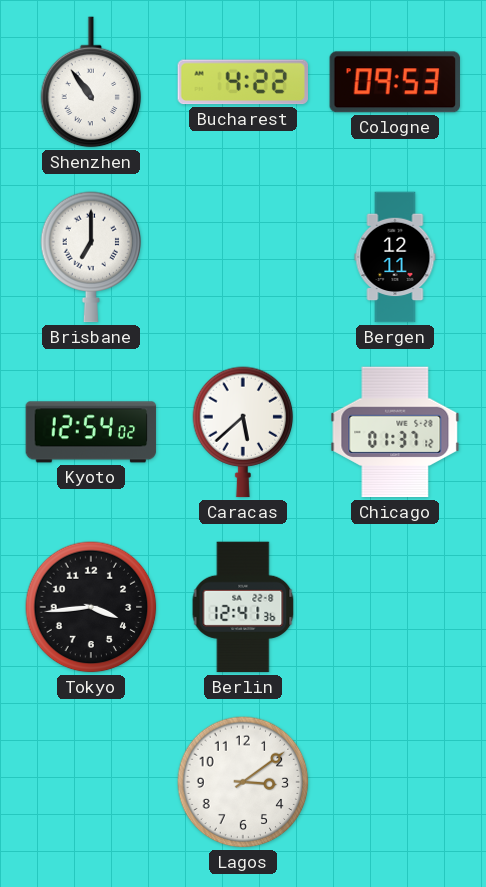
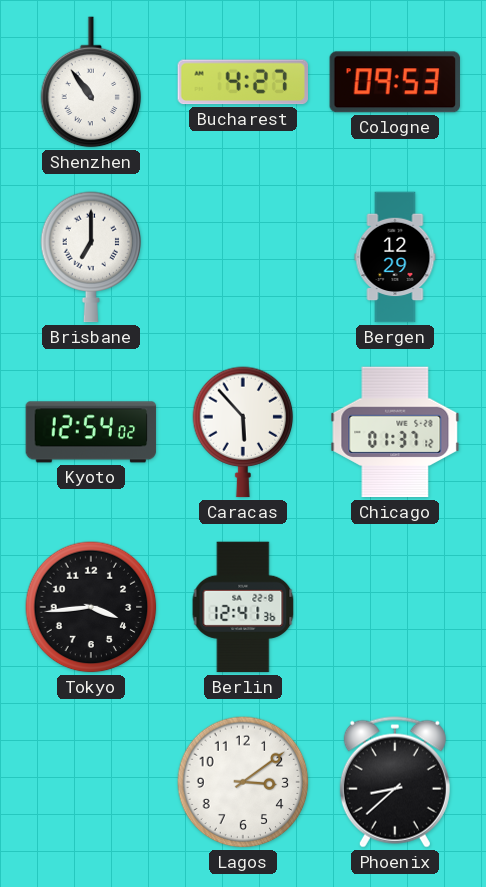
Bucharest: 4:22 -> 4:27 (242, 82)
Bergen: 12:11 -> 12:29 (395, 257)
Caracas: 5:38 -> 5:53 (243, 432)
Phoenix: none -> 8:38 (395, 782)
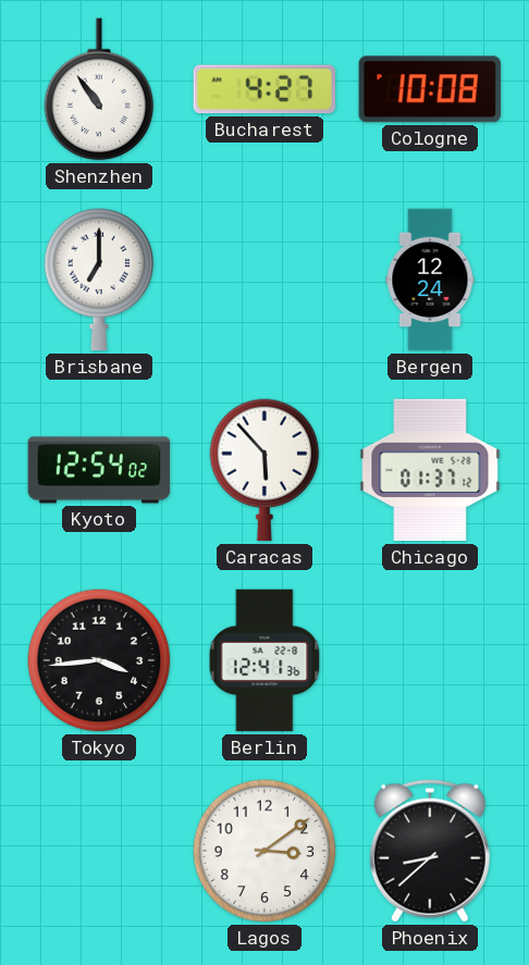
Cologne: 09:53 -> 10:08 (430, 89)
Bergen: 12:29 -> 12:24 (430, 280)
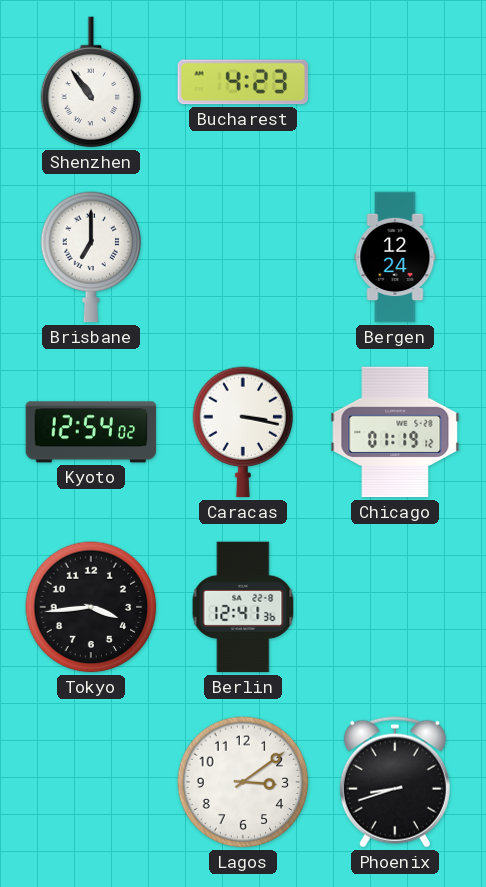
Bucharest: 4:27 -> 4:23 (242, 82)
Cologne: 10:08 -> none (430, 89)
Caracas: 5:53 -> 3:17 (243, 432)
Chicago: 01:37 -> 01:19 (395, 432)
Phoenix: 8:38 -> 8:42 (395, 782)
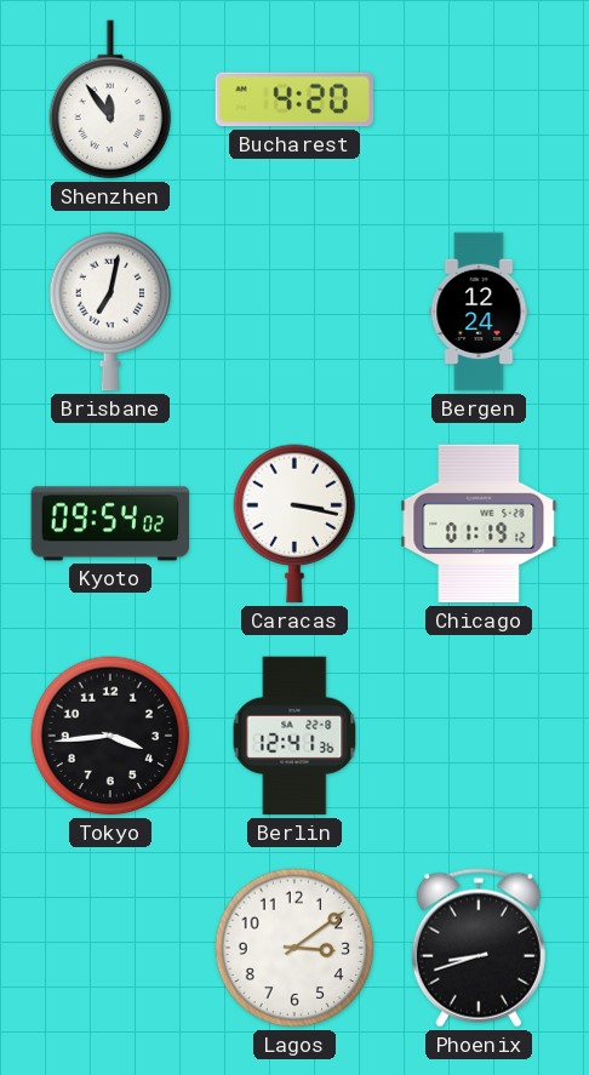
Shenzhen: 10:54 -> 11:54 (110, 99)
Bucharest: 4:23 -> 4:20 (293, 99)
Brisbane: 7:00 -> 7:02 (110, 311)
Kyoto: 12:54 -> 09:54 (110, 524)
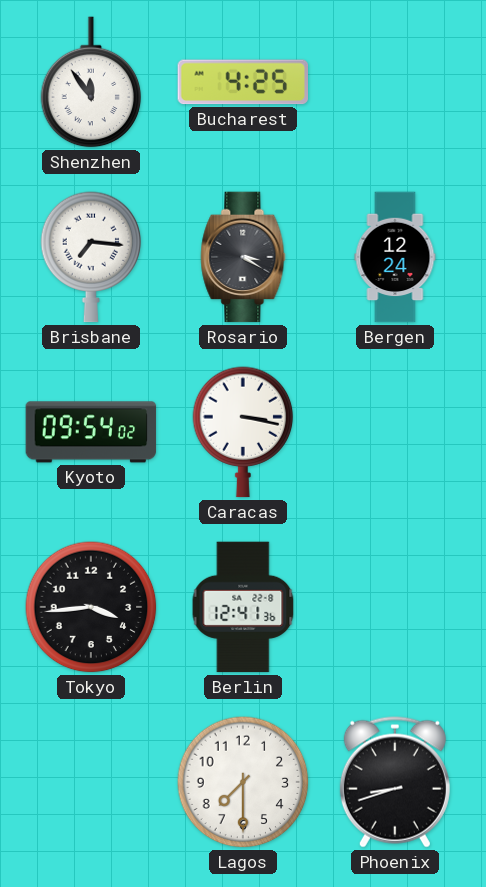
Bucharest: 4:20 -> 4:25 (242, 82)
Brisbane: 7:02 -> 7:16 (91, 257)
Rosario: none -> 3:20 (243, 257)
Chicago: 01:19 -> none (479, 524)
Lagos: 3:09 -> 7:30 (243, 782)
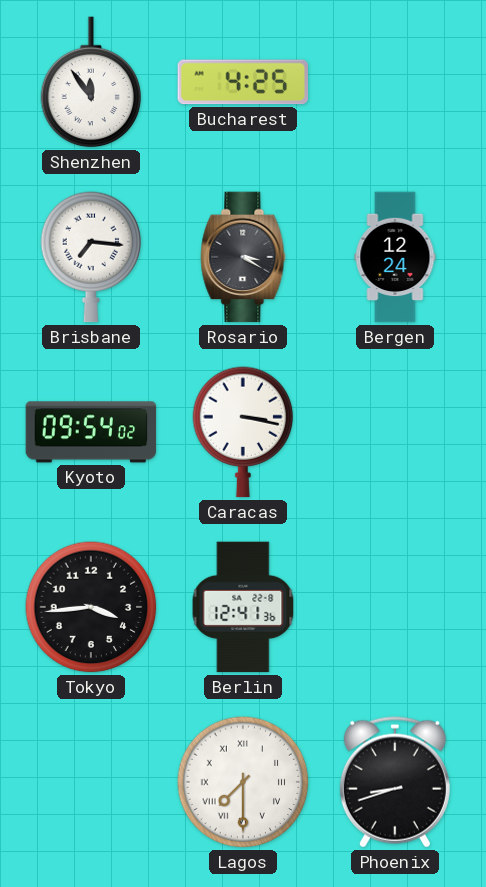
Lagos numerals: Arabic -> Roman (243, 782)
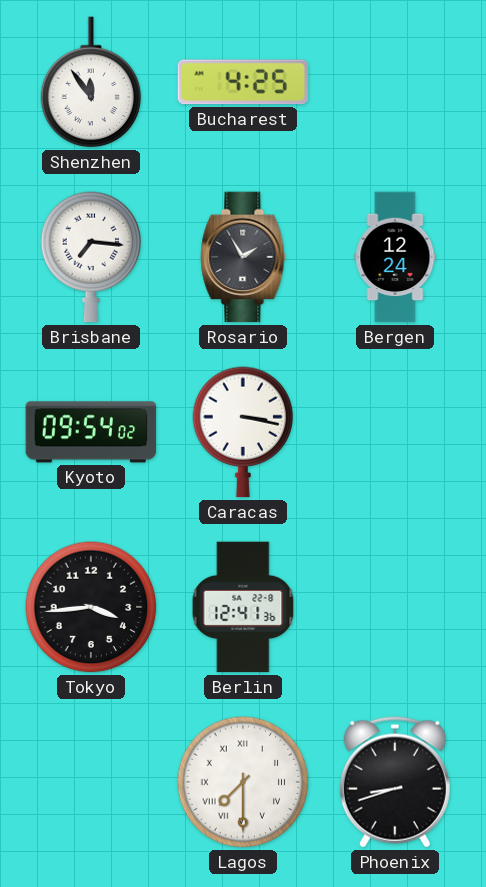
Rosario: 3:20 -> 1:55 (243, 257)
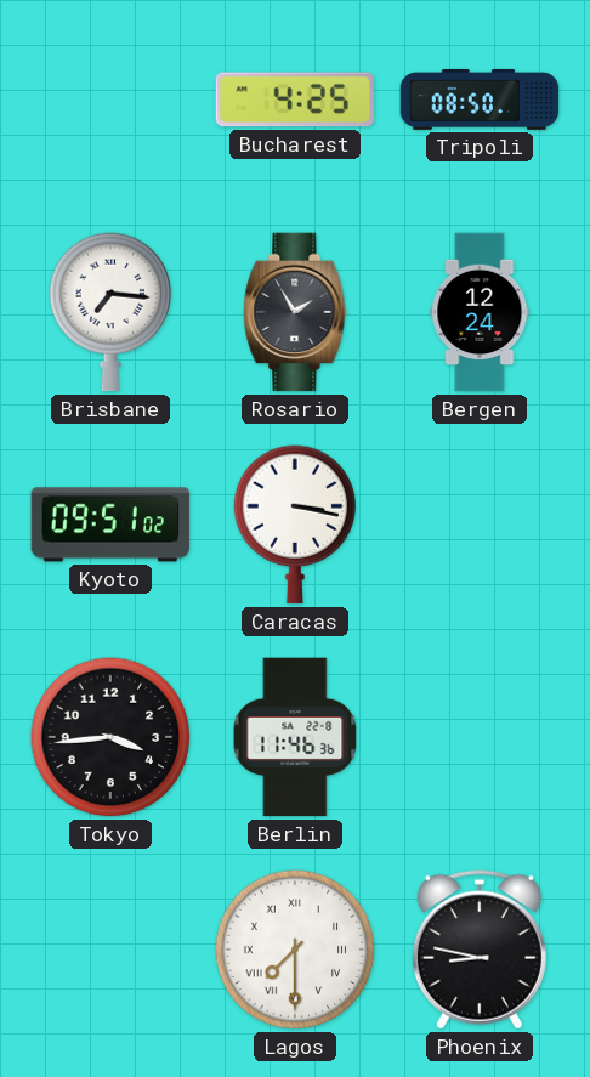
Shenzhen: 11:54 -> none (91, 82)
Tripoli: none -> 08:50 (480, 100)
Kyoto: 09:54 -> 09:51 (110, 525)
Berlin: 12:41 -> 11:46 (295, 737)
Phoenix: 8:42 -> 8:47 (480, 950)
